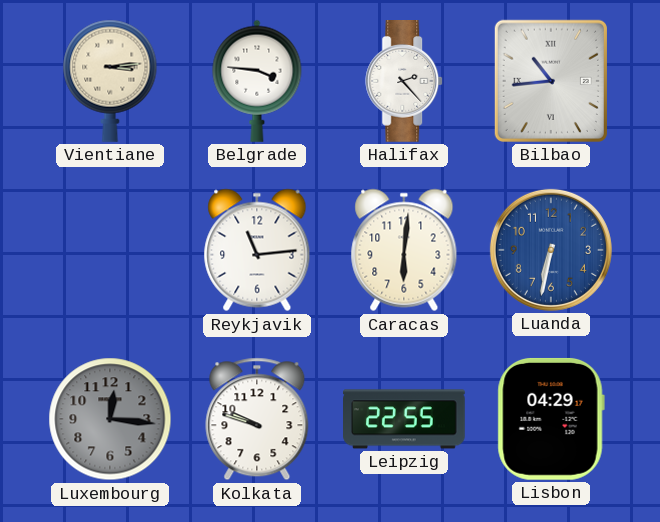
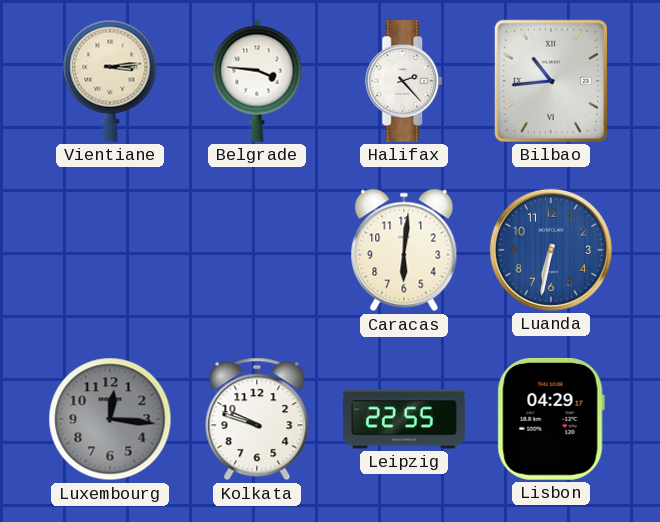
Reykjavik: 11:14 -> none (257, 250)
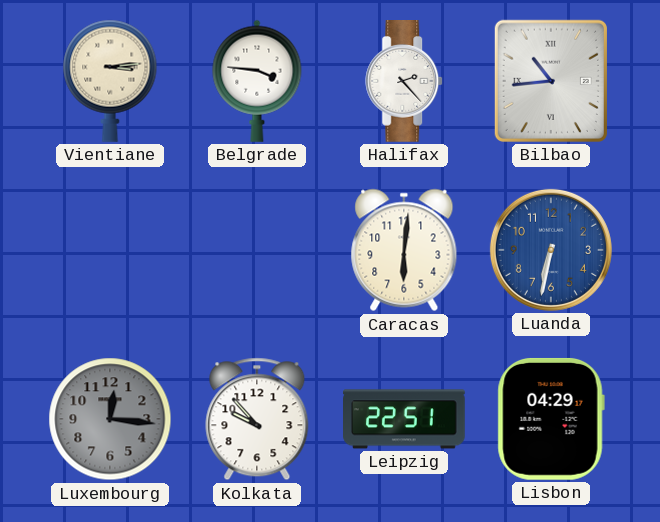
Kolkata: 9:48 -> 9:53 (257, 419)
Leipzig: 22:55 -> 22:51 (405, 419)
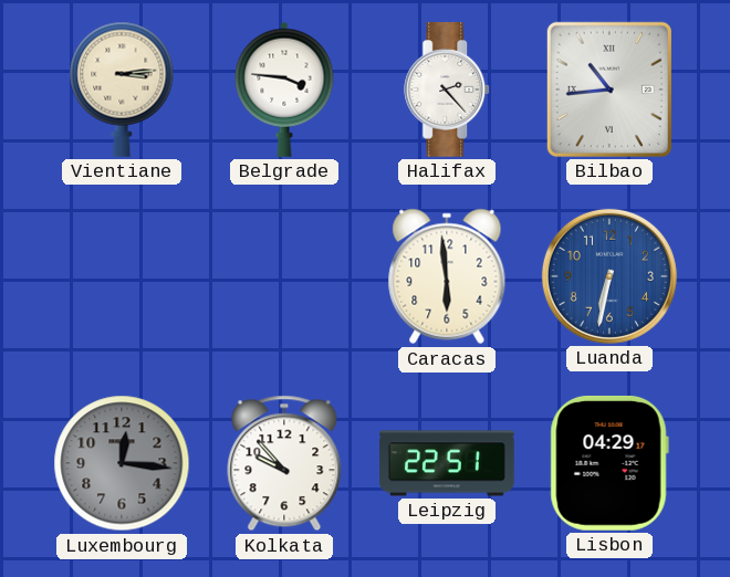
Caracas: 6:01 -> 5:59 (447, 276)
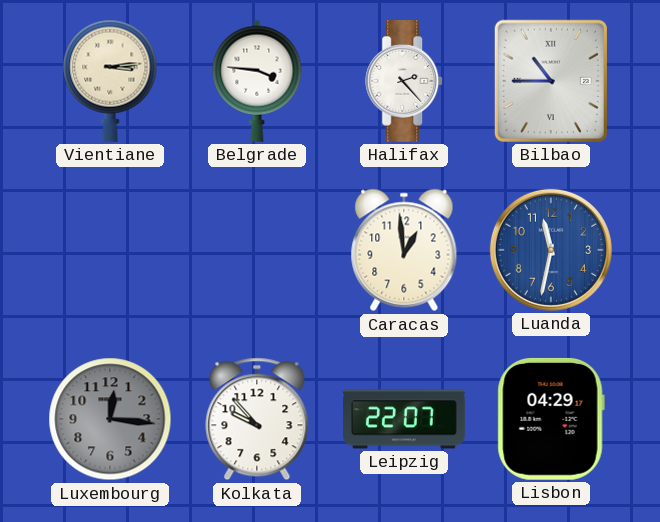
Bilbao: 10:44 -> 10:45 (551, 81)
Caracas: 5:59 -> 12:59 (404, 250)
Luanda: 6:32 -> 11:32 (551, 250)
Leipzig: 22:51 -> 22:07 (405, 419)
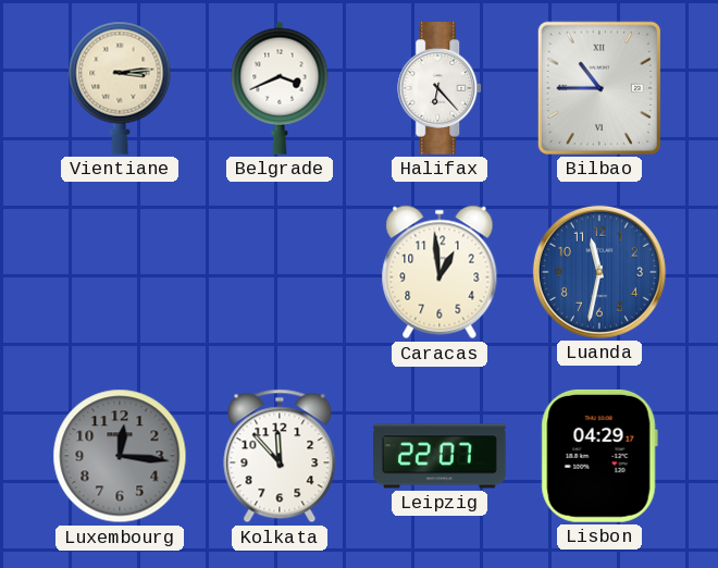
Belgrade: 3:46 -> 3:41 (280, 88)
Halifax: 2:23 -> 6:23 (441, 89)
Kolkata: 9:53 -> 11:53 (280, 456)
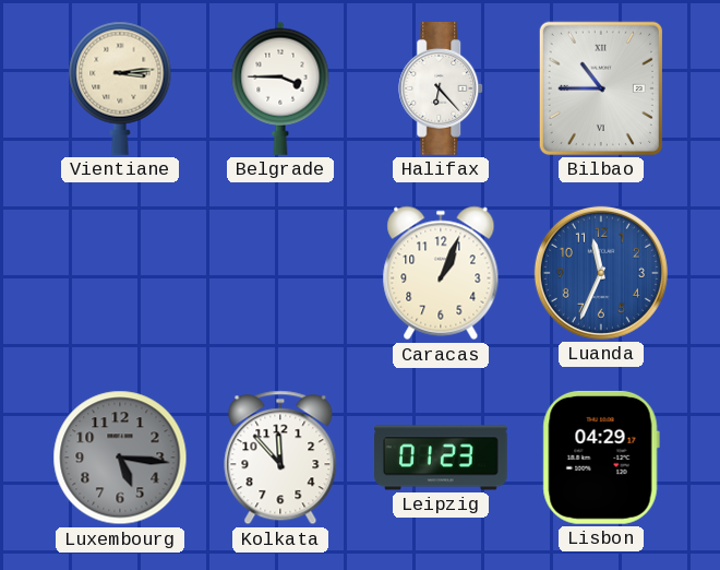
Belgrade: 3:41 -> 3:45 (280, 88)
Caracas: 12:59 -> 1:04 (441, 273)
Luanda: 11:32 -> 11:34 (601, 273)
Luxembourg: 12:16 -> 5:16 (120, 458)
Leipzig: 22:07 -> 01:23 (442, 458)
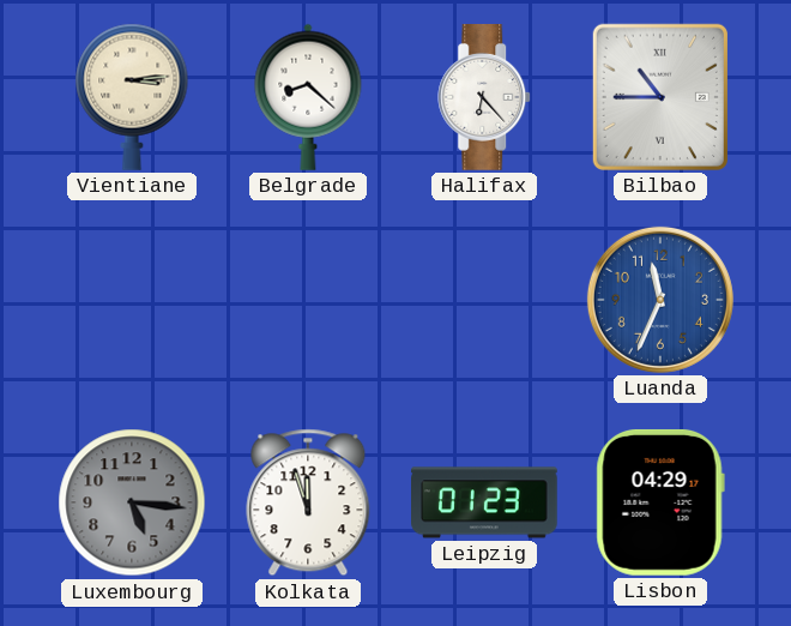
Belgrade: 3:45 -> 8:22 (308, 97)
Caracas: 1:04 -> none (441, 273)
Kolkata: 11:53 -> 11:57 (308, 502)
